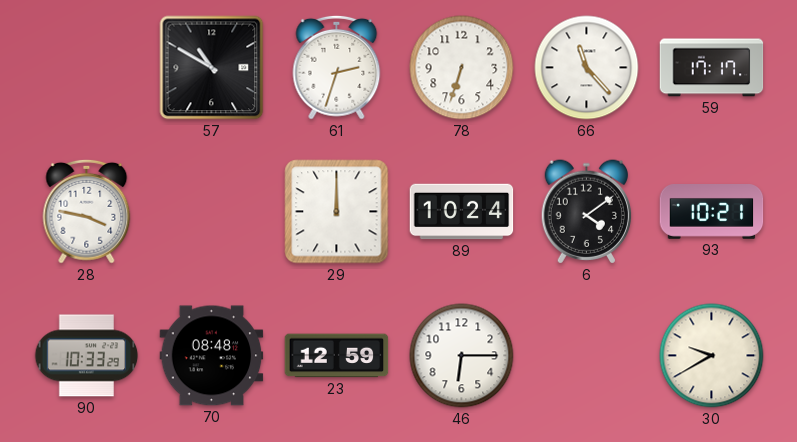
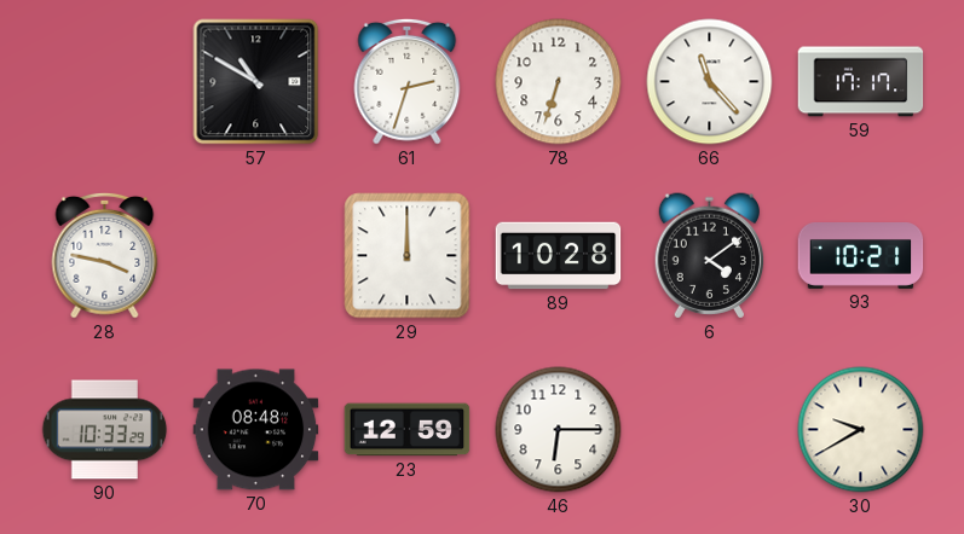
89: 10:24 -> 10:28 (559, 256)
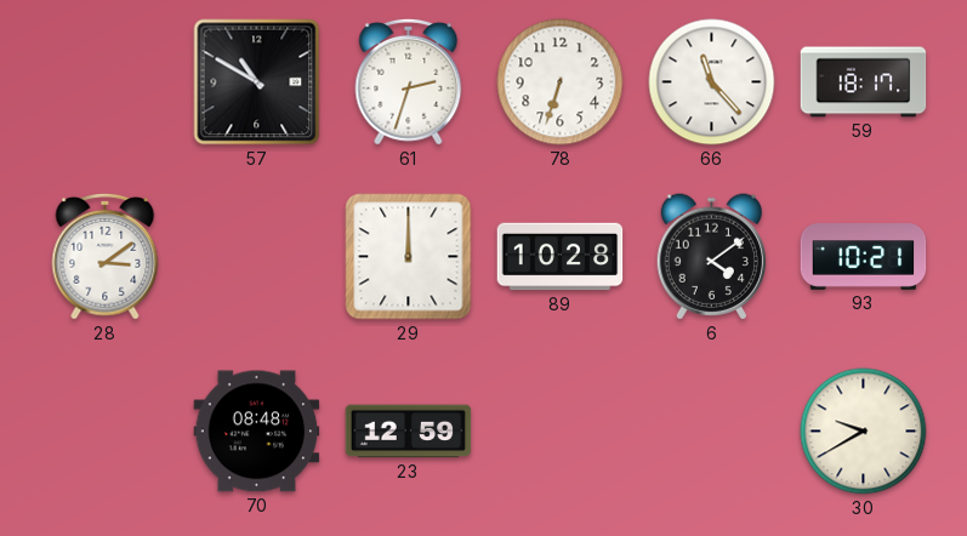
59: 17:17 -> 18:17 (864, 82)
28: 3:47 -> 3:09 (106, 256)
90: 10:33 -> none (105, 430)
46: 6:15 -> none (559, 430)
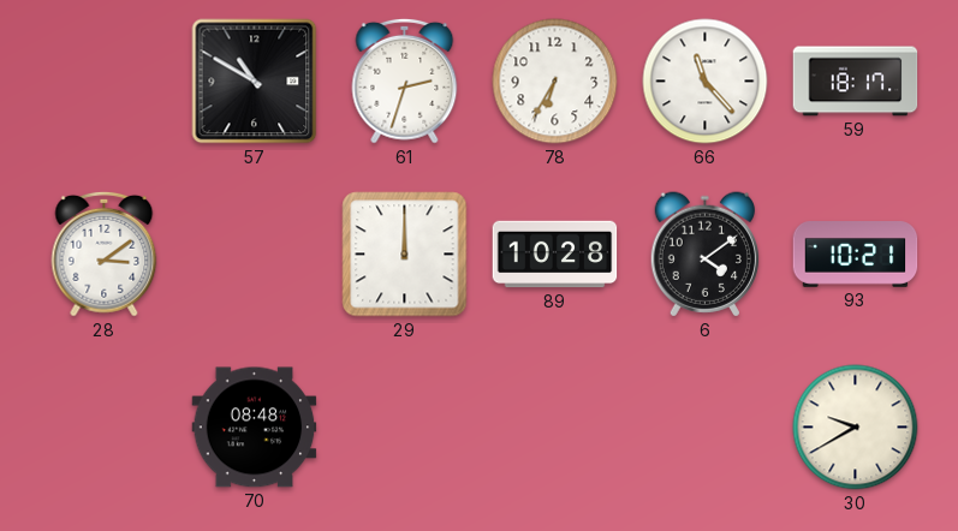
78: 6:33 -> 6:35 (555, 82)
23: 12:59 -> none (409, 432)
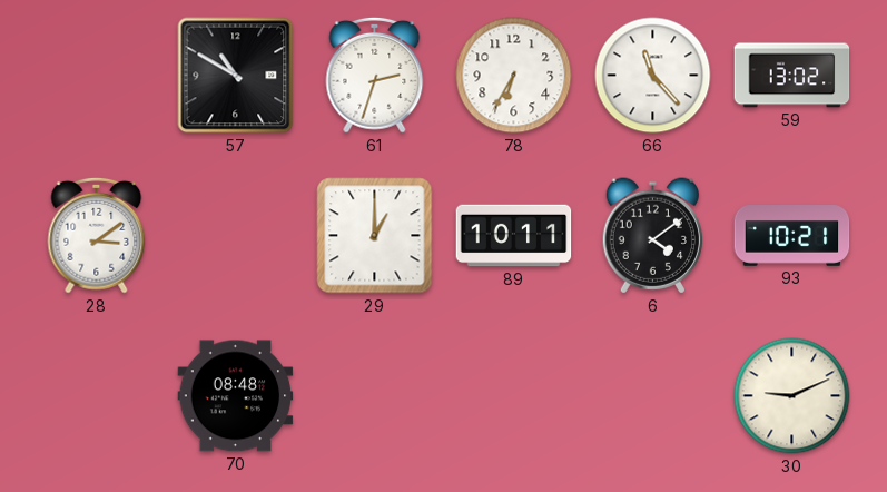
59: 18:17 -> 13:02 (792, 76)
29: 12:00 -> 1:00 (375, 236)
89: 10:28 -> 10:11 (514, 236)
30: 9:40 -> 9:11 (792, 396)
